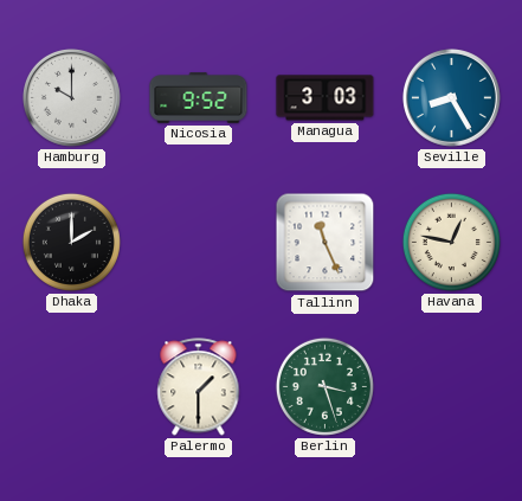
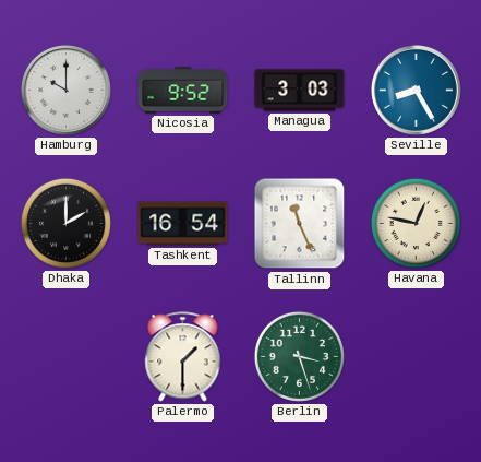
Tashkent: none -> 16:54 (183, 224)
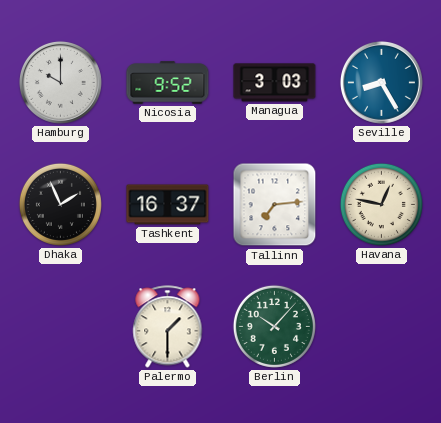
Dhaka: 2:00 -> 1:56 (60, 204)
Tashkent: 16:54 -> 16:37 (168, 205)
Tallinn: 11:26 -> 7:14 (275, 205)
Berlin: 3:27 -> 10:07 (274, 326)
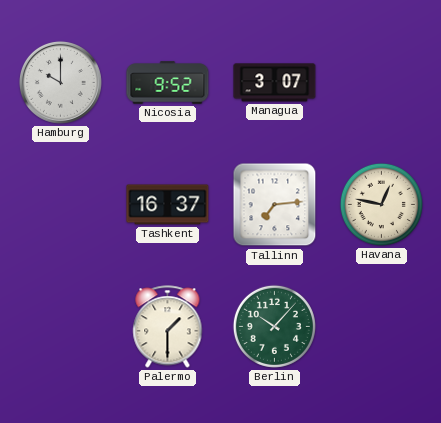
Managua: 3:03 -> 3:07 (275, 83)
Seville: 8:25 -> none (381, 82)
Dhaka: 1:56 -> none (60, 204)
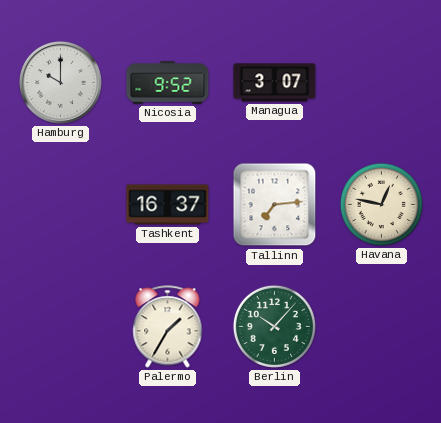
Palermo: 1:30 -> 1:35 (168, 327)
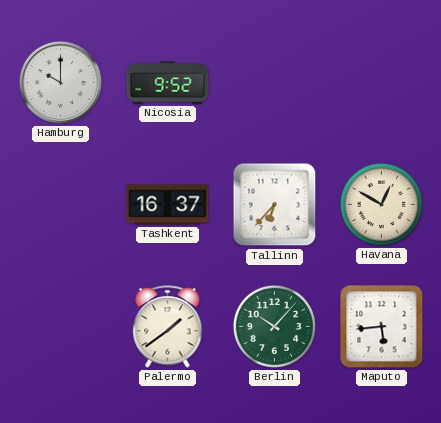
Managua: 3:07 -> none (275, 83)
Tallinn: 7:14 -> 6:37 (275, 205)
Havana: 12:47 -> 12:50 (381, 204)
Palermo: 1:35 -> 1:39 (168, 327)
Maputo: none -> 5:44 (382, 327)
